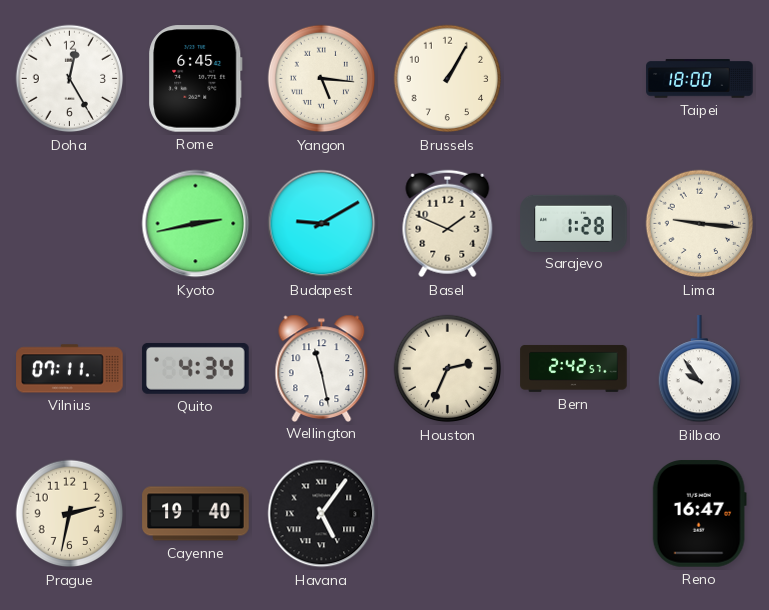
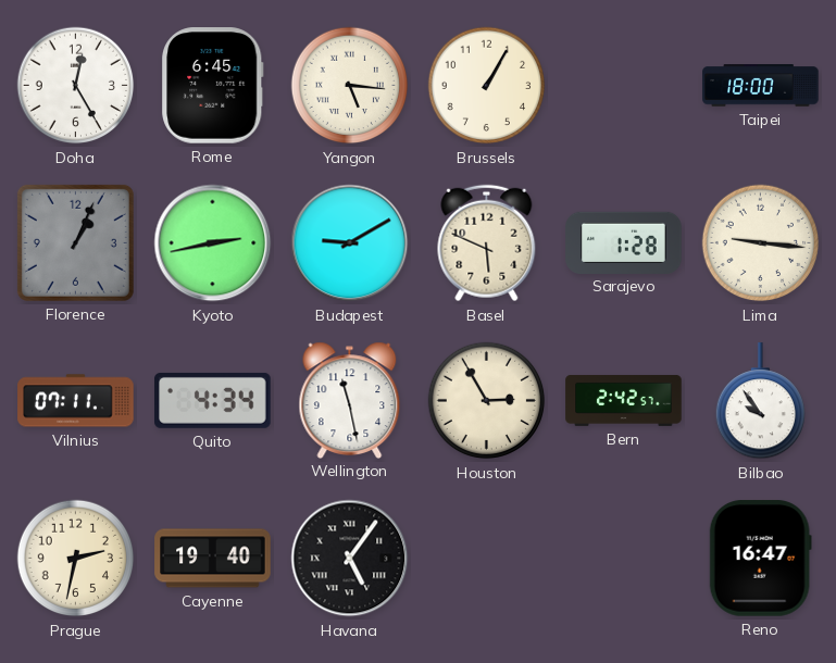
Florence: none -> 1:04 (75, 242)
Basel: 1:49 -> 5:49 (487, 243)
Houston: 2:34 -> 2:55 (487, 401)
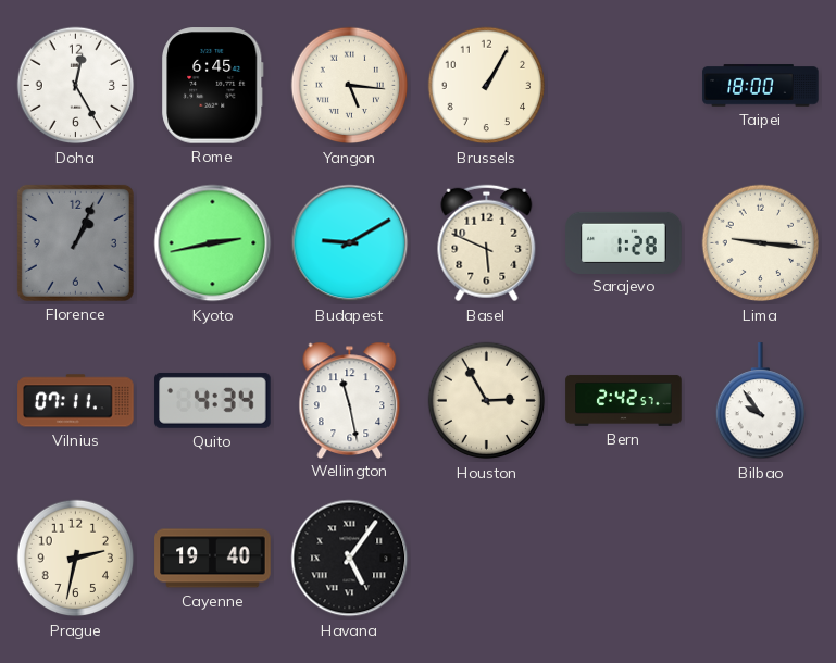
Reno: 16:47 -> none (760, 559)
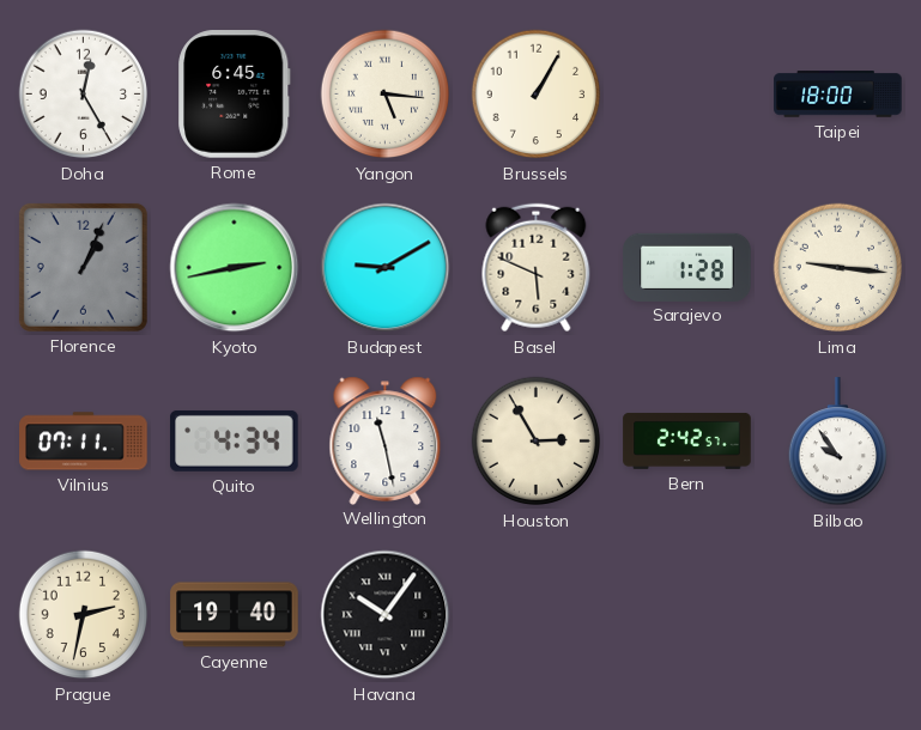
Havana: 5:06 -> 10:06 (386, 615)
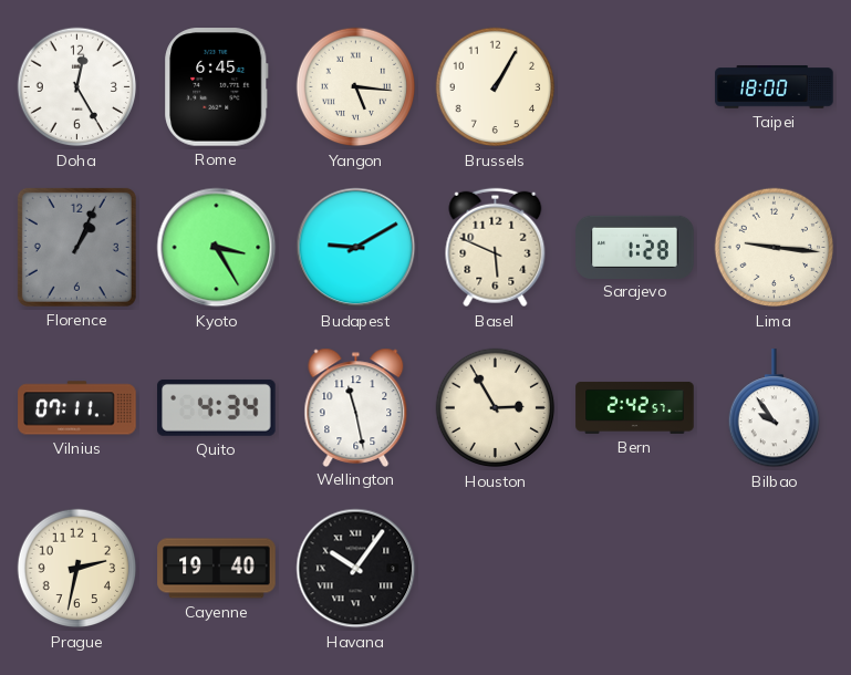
Kyoto: 2:43 -> 3:25 (217, 248)
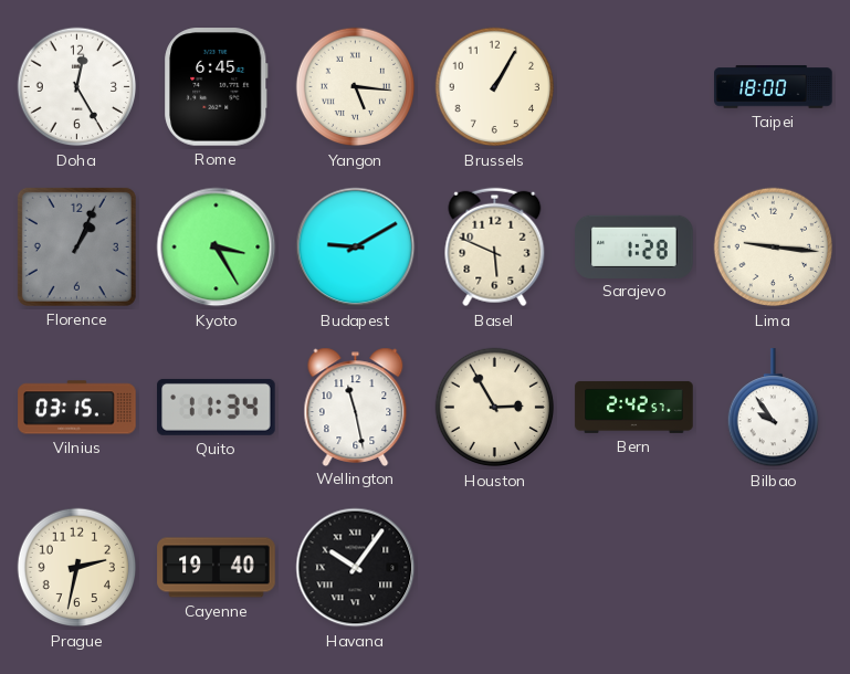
Vilnius: 07:11 -> 03:15 (77, 408)
Quito: 4:34 -> 11:34 (217, 407)
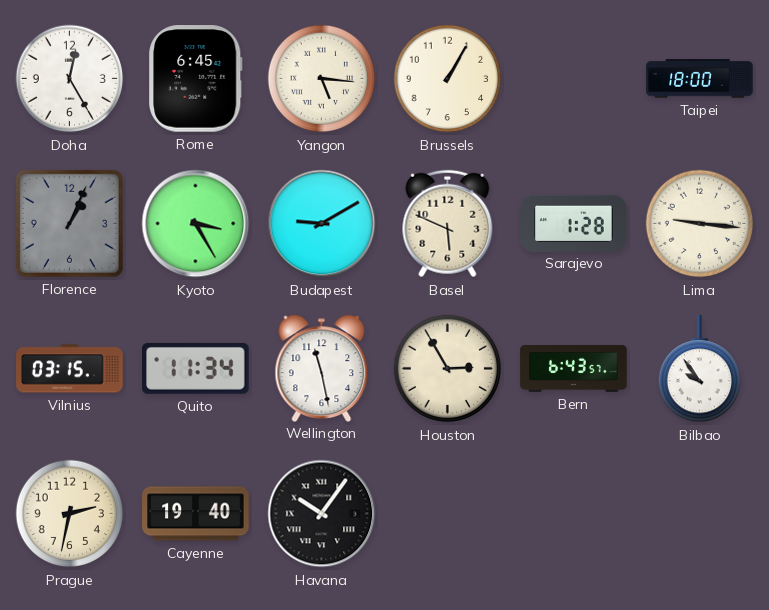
Bern: 2:42 -> 6:43 (574, 368)
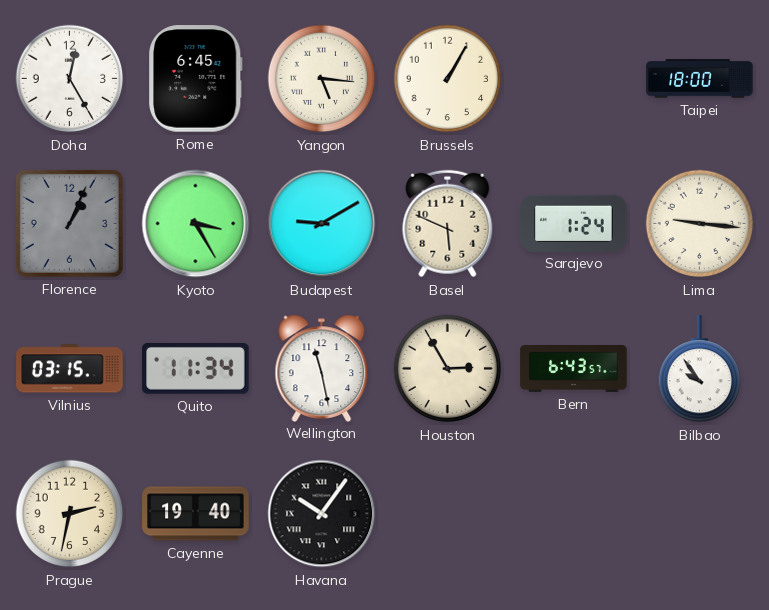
Sarajevo: 1:28 -> 1:24 (574, 223)
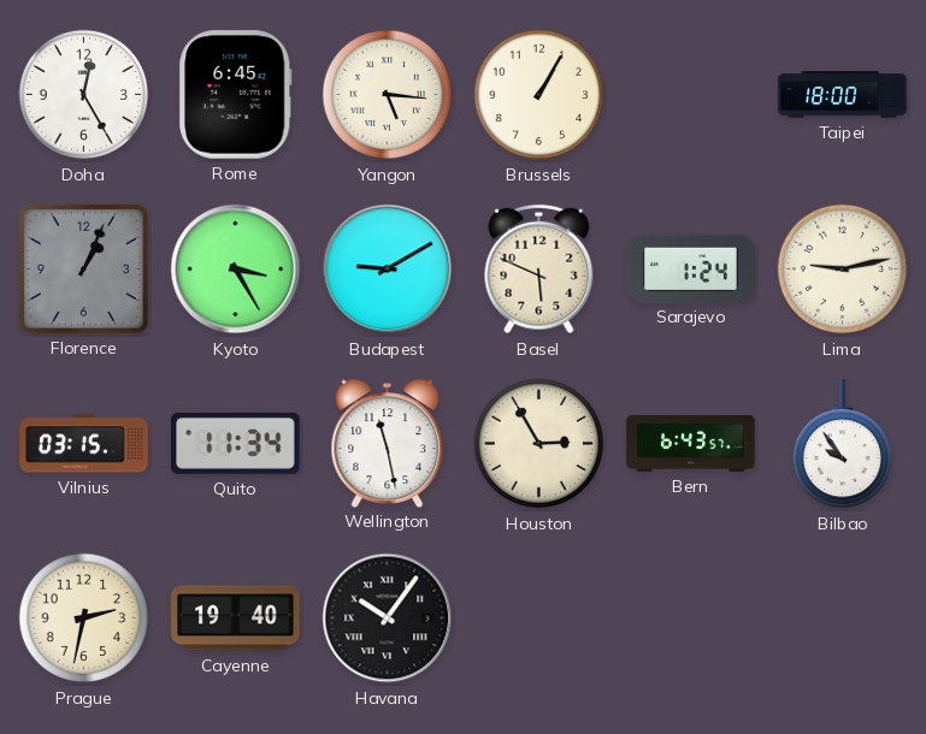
Lima: 9:16 -> 9:13 (843, 270)
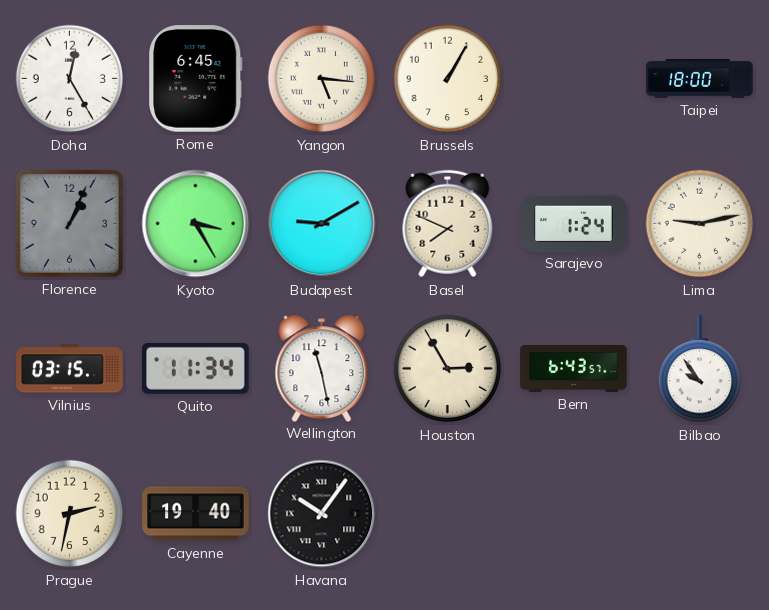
Basel: 5:49 -> 7:49 (448, 224)
